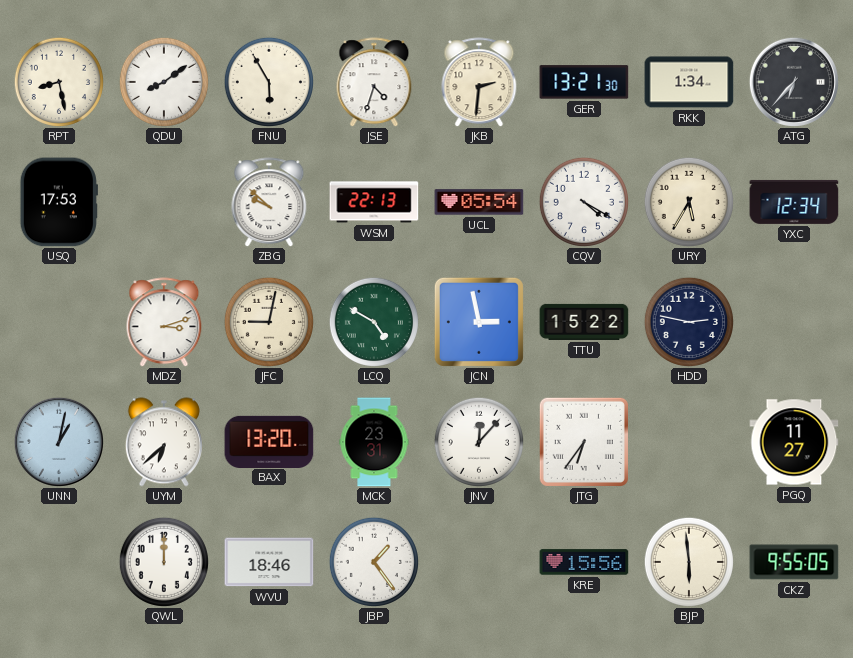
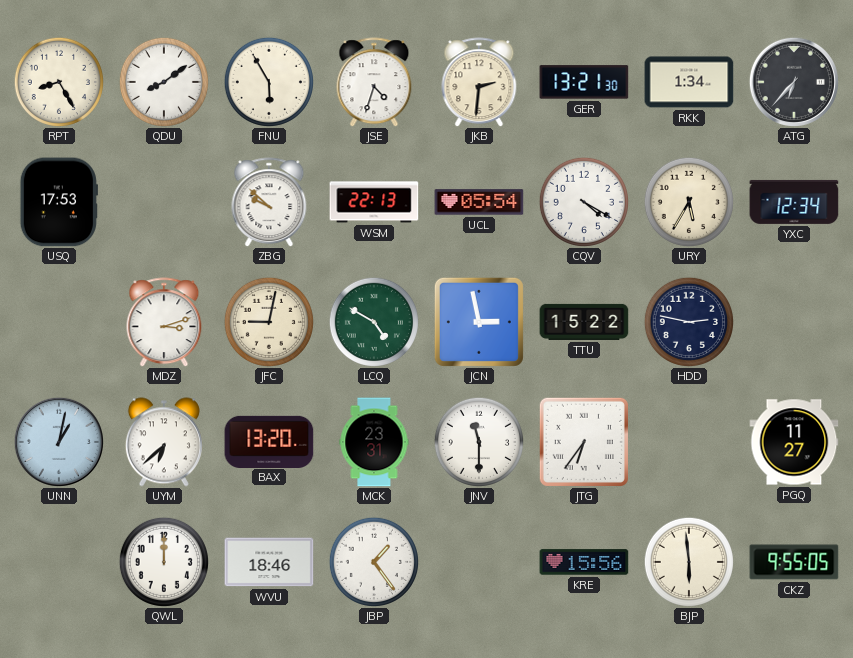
RPT: 8:28 -> 8:25 (59, 82)
JNV: 12:07 -> 11:30 (479, 442)
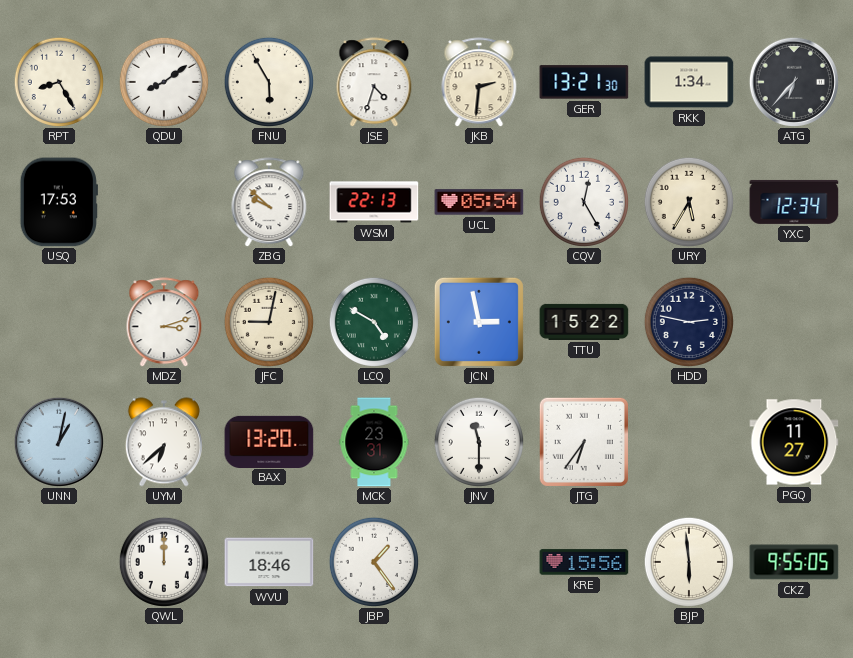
CQV: 4:20 -> 12:25 (584, 202)
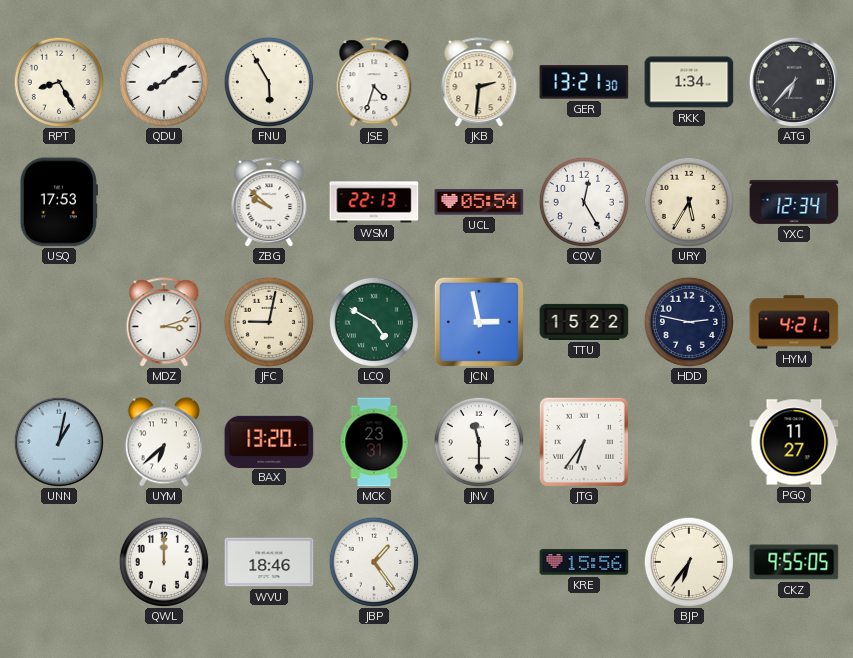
HYM: none -> 4:21 (794, 322)
BJP: 5:59 -> 6:36 (689, 562)
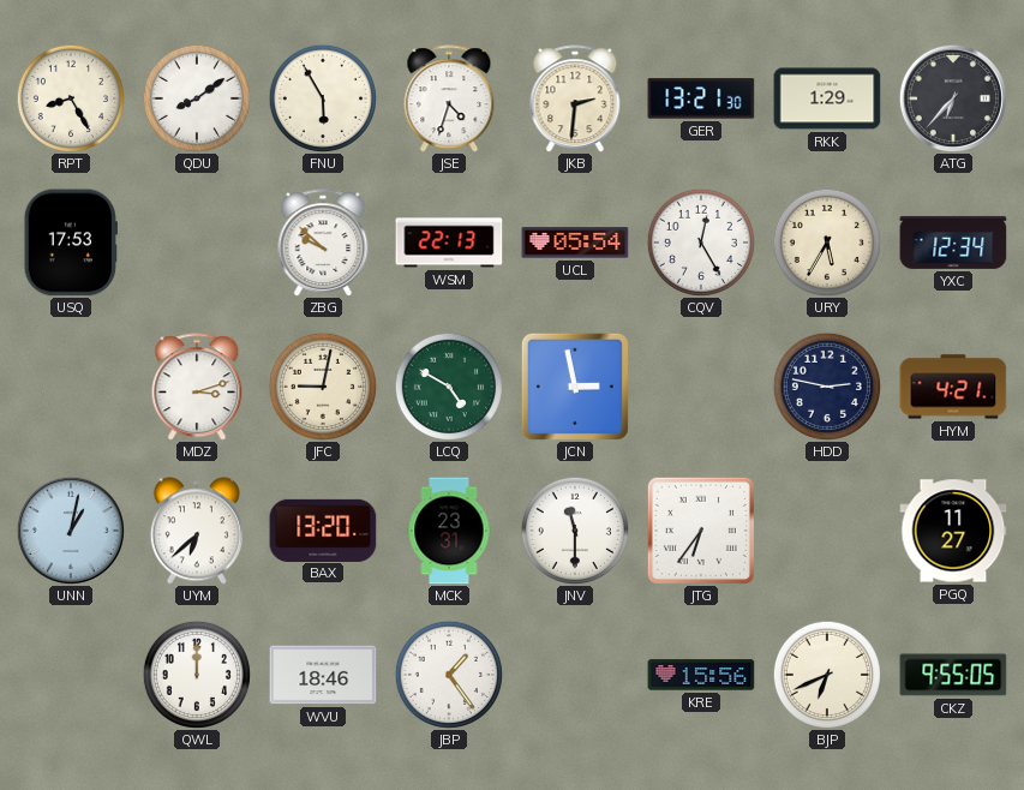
RKK: 1:34 -> 1:29 (827, 98)
TTU: 15:22 -> none (584, 322)
BJP: 6:36 -> 6:41 (827, 675)
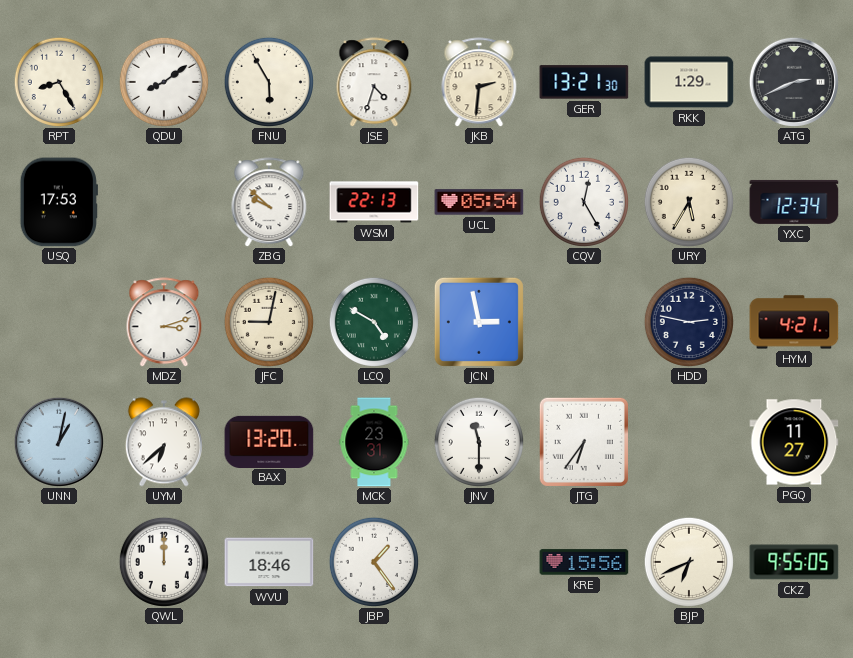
ATG: 6:37 -> 2:41 (794, 82)
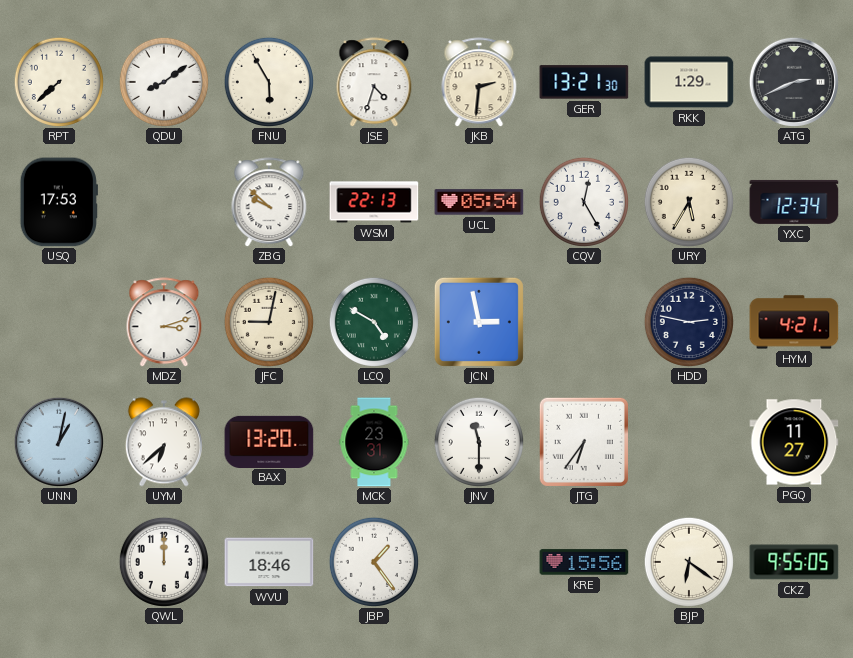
RPT: 8:25 -> 7:38 (59, 82)
BJP: 6:41 -> 6:21 (689, 562)
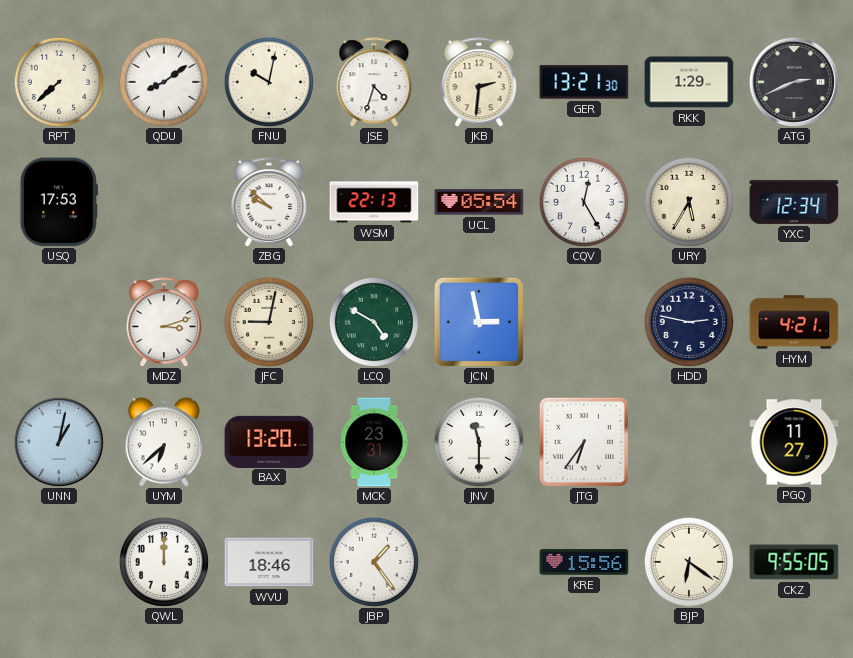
FNU: 5:55 -> 10:02 (269, 82)
